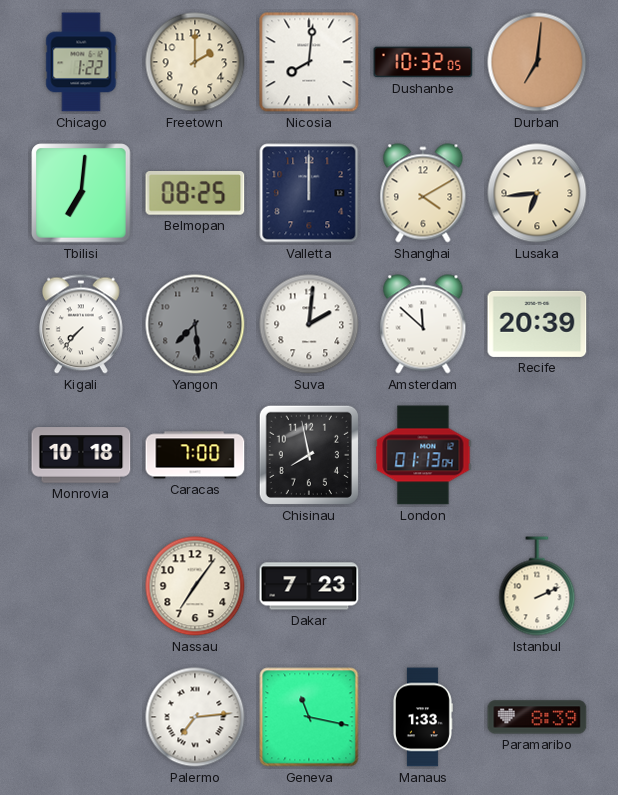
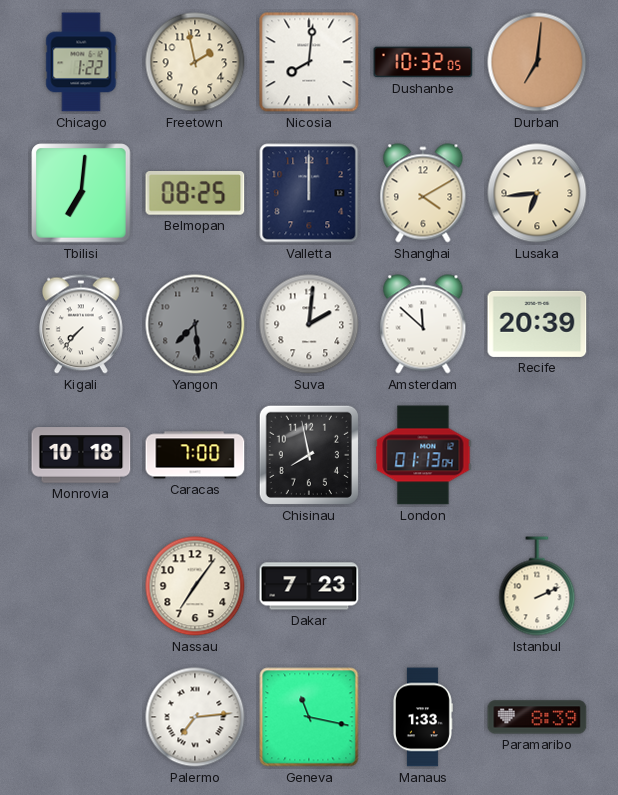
Freetown: 2:00 -> 1:58 (195, 62)
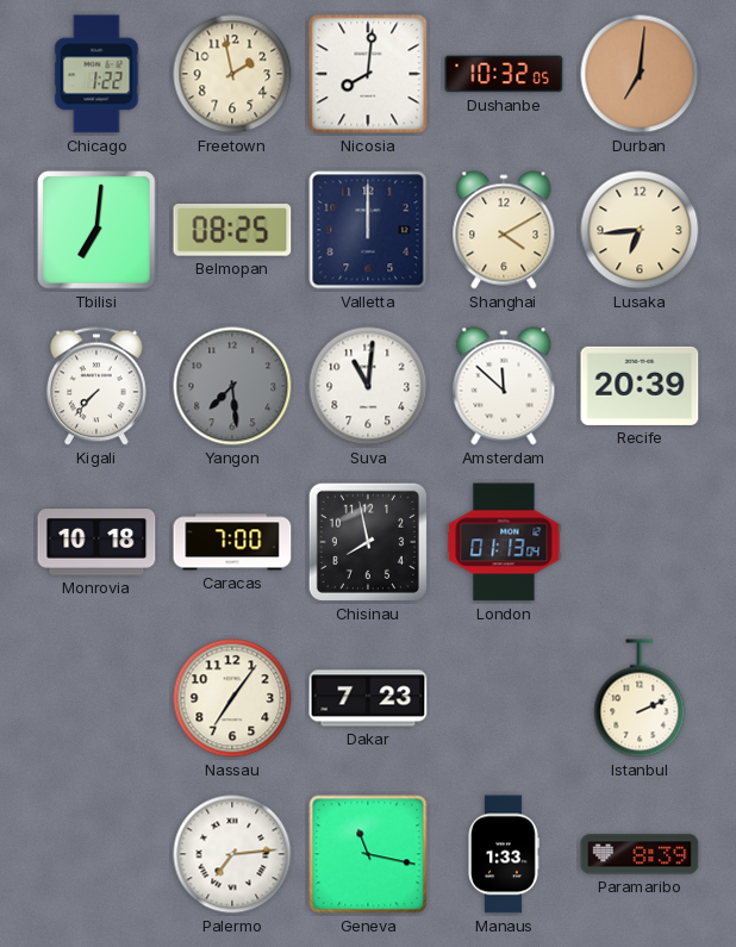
Suva: 2:01 -> 11:01 (368, 386)
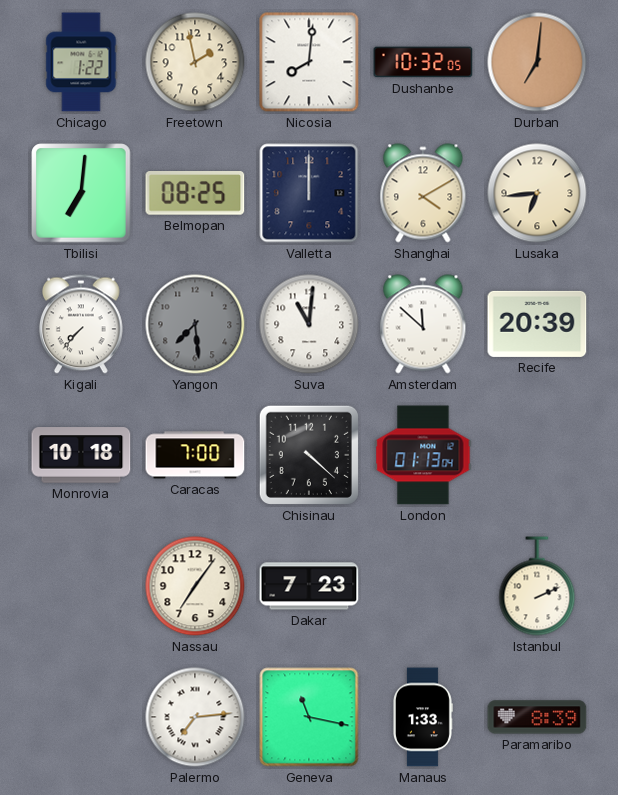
Chisinau: 7:58 -> 4:22 (309, 455)
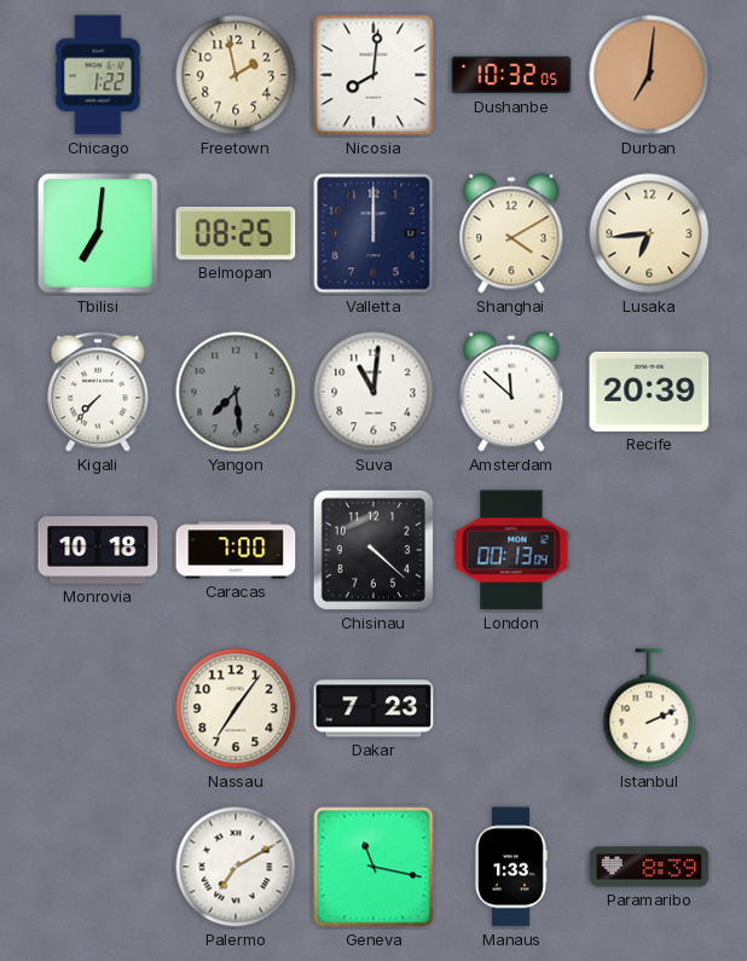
London: 01:13 -> 00:13 (511, 550)
Palermo: 7:14 -> 7:10 (236, 867)
